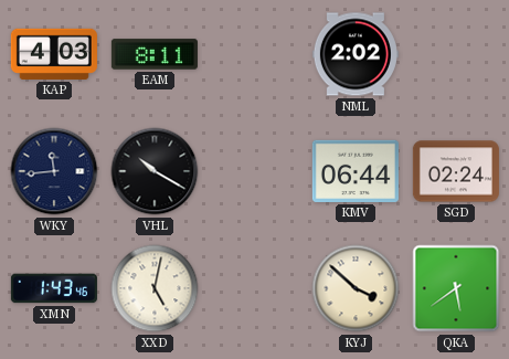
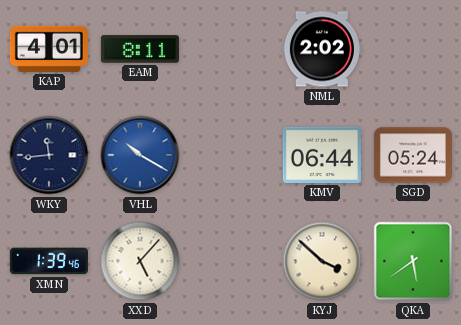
KAP: 4:03 -> 4:01 (49, 49)
VHL dial: black -> blue (140, 155)
SGD: 02:24 -> 05:24 (413, 155)
XMN: 1:43 -> 1:39 (49, 261)
XXD: 5:02 -> 5:07 (140, 261)
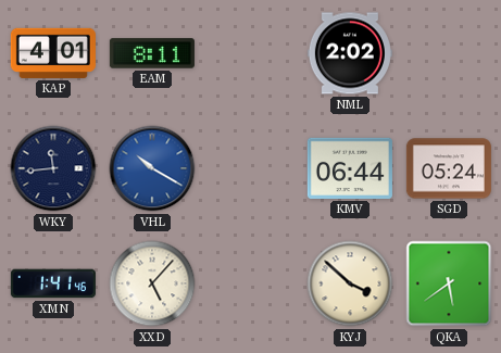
XMN: 1:39 -> 1:41 (53, 283)
